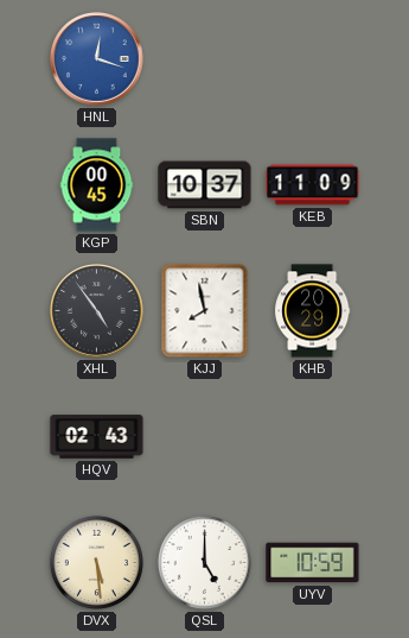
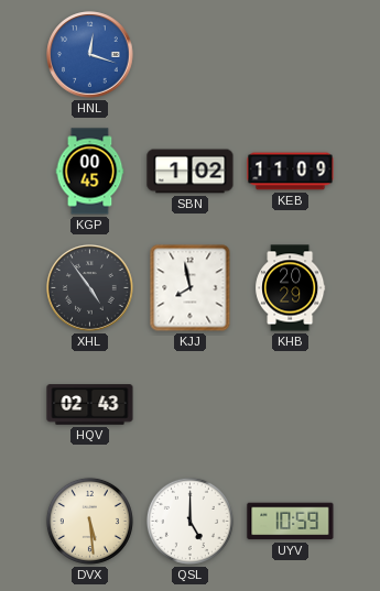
SBN: 10:37 -> 1:02 (191, 172)
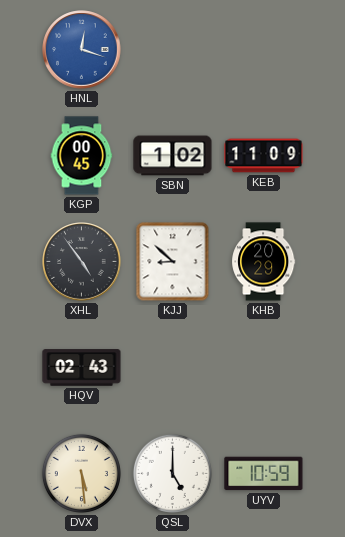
KJJ: 7:58 -> 8:52 (173, 262)
